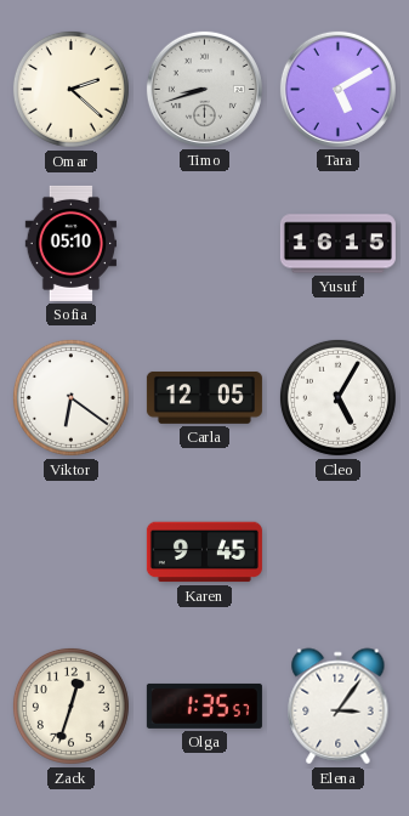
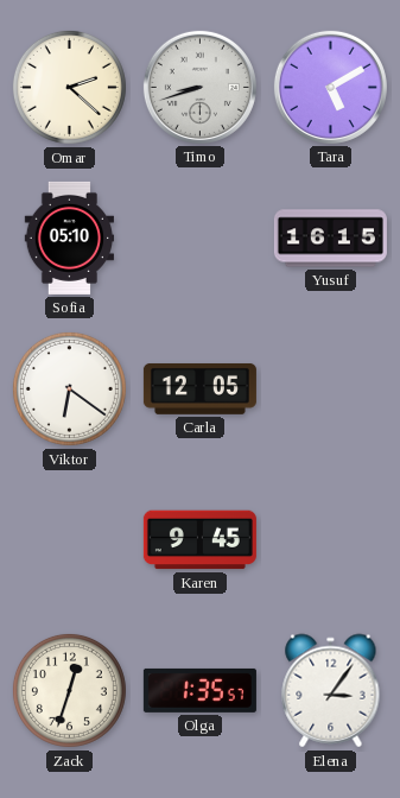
Cleo: 5:05 -> none (337, 397)
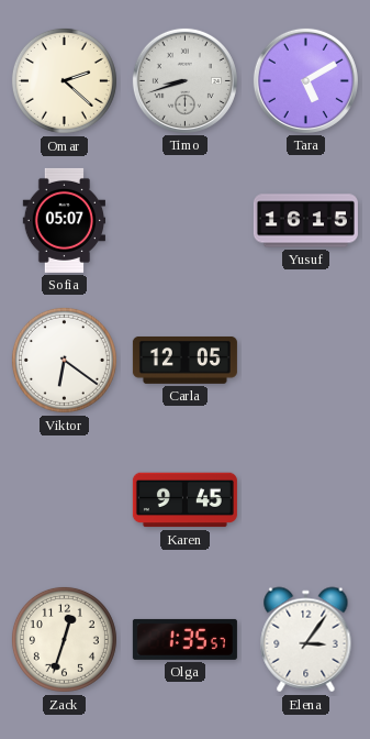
Sofia: 05:10 -> 05:07 (64, 220)
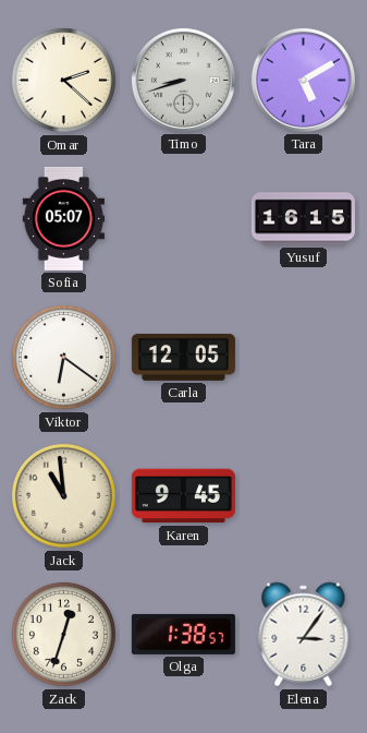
Jack: none -> 10:59 (63, 495)
Olga: 1:35 -> 1:38 (183, 634)
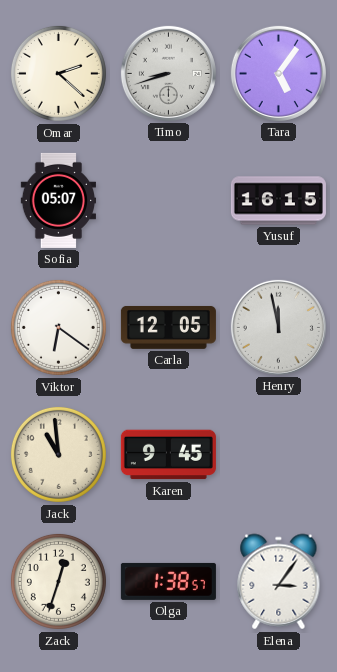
Tara: 5:10 -> 5:06 (278, 73)
Henry: none -> 11:58 (278, 327)
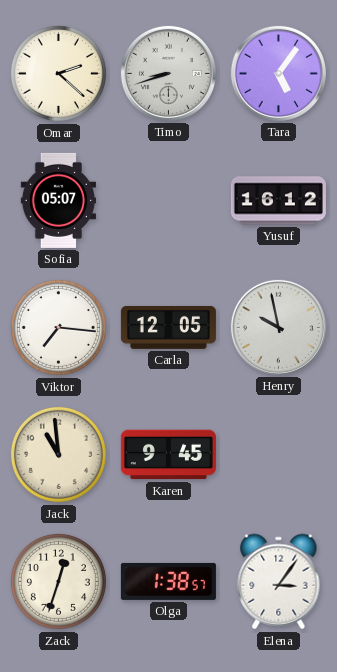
Yusuf: 16:15 -> 16:12 (278, 201)
Viktor: 6:21 -> 7:16 (58, 327)
Henry: 11:58 -> 9:58 (278, 327)
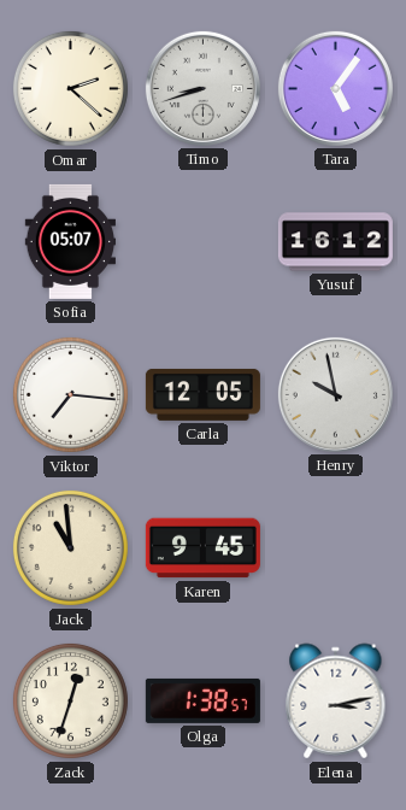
Elena: 3:06 -> 3:13 (336, 702)
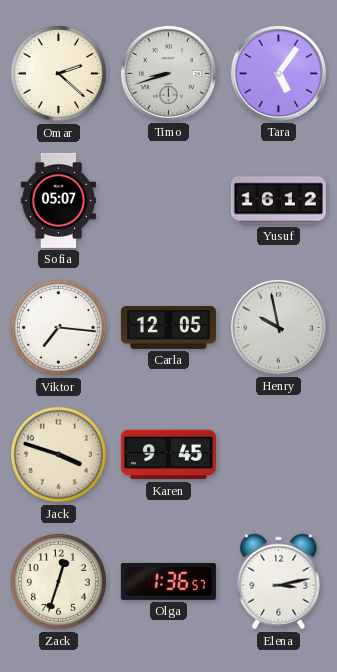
Jack: 10:59 -> 3:48 (58, 454)
Olga: 1:38 -> 1:36 (168, 581)
